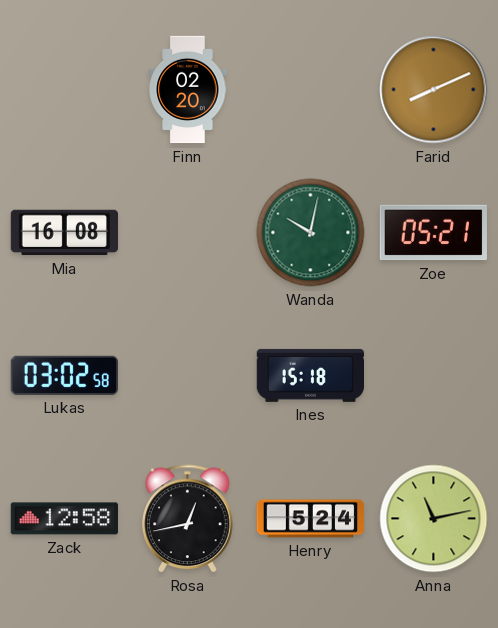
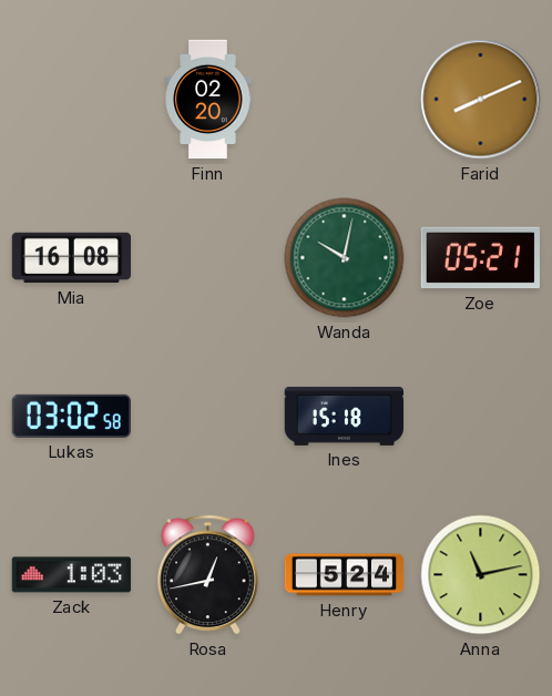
Zack: 12:58 -> 1:03 (71, 575)
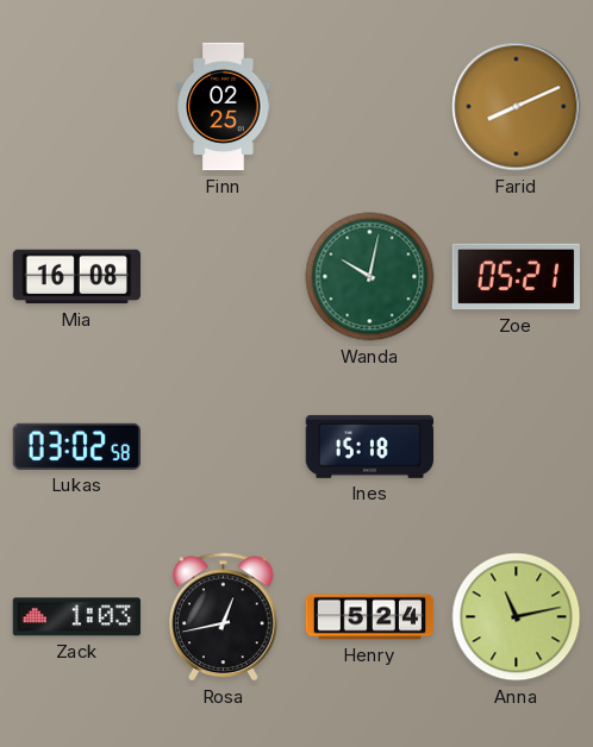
Finn: 02:20 -> 02:25 (224, 107)
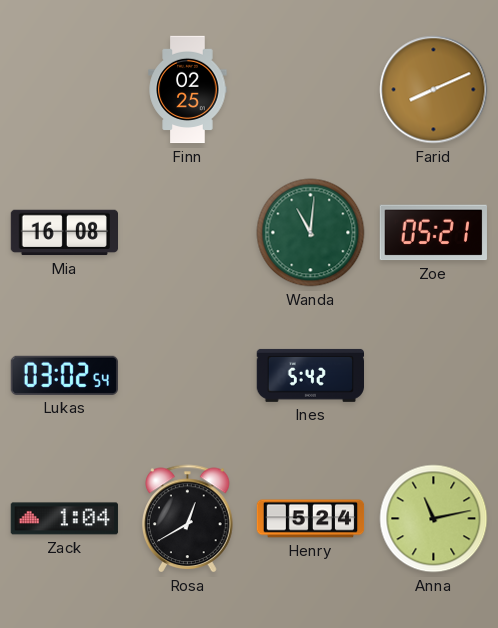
Wanda: 10:02 -> 11:01 (311, 233)
Lukas: 03:02:58 -> 03:02:54 (64, 375)
Ines: 15:18 -> 5:42 (310, 375)
Zack: 1:03 -> 1:04 (64, 519)
Rosa: 12:43 -> 12:40 (188, 519)
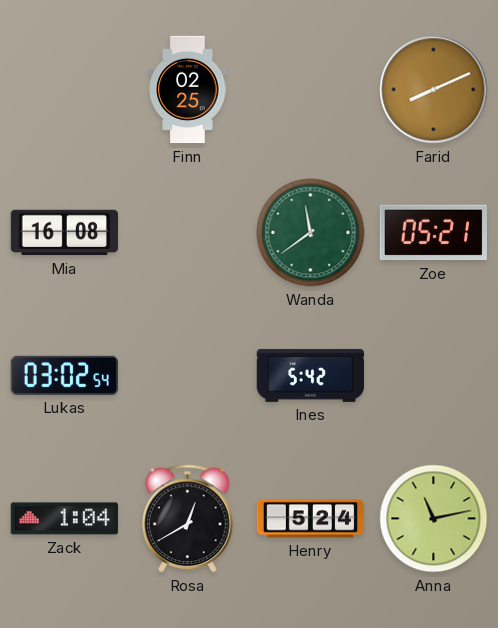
Wanda: 11:01 -> 11:39 (311, 233)
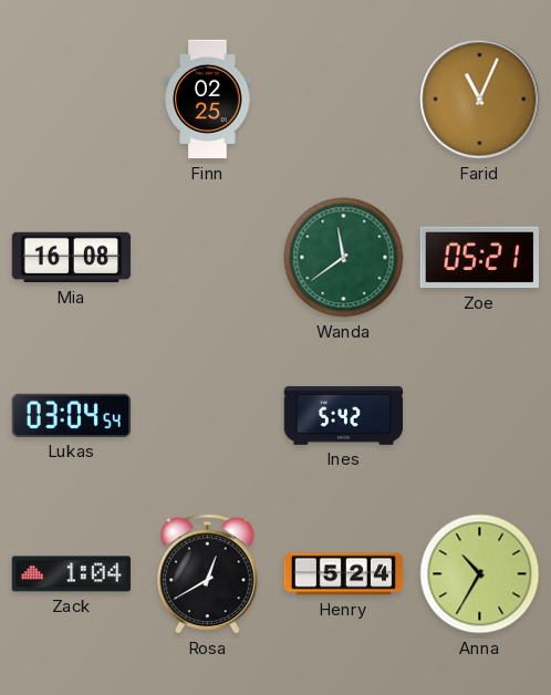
Farid: 8:11 -> 11:04 (480, 100)
Lukas: 03:02 -> 03:04 (71, 415)
Anna: 11:13 -> 10:35 (480, 574)
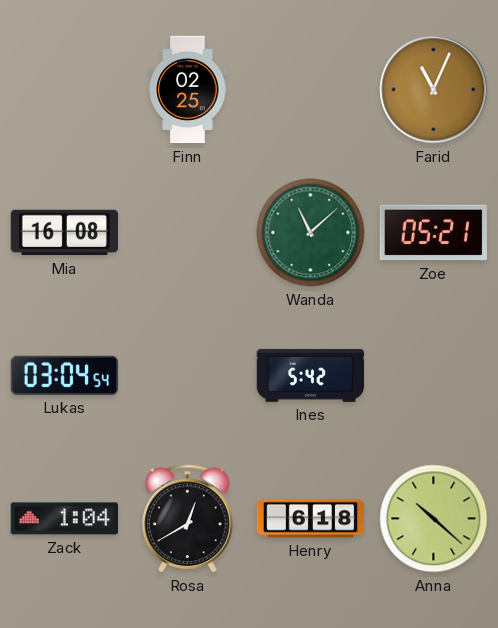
Wanda: 11:39 -> 11:08 (311, 233)
Henry: 5:24 -> 6:18 (311, 519)
Anna: 10:35 -> 10:22 (434, 519)
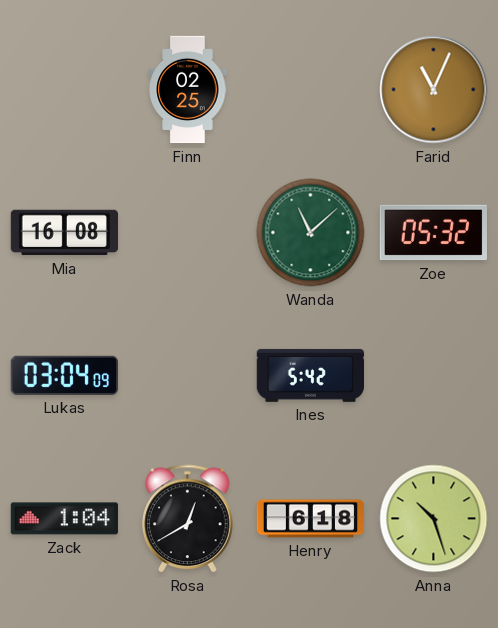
Zoe: 05:21 -> 05:32 (433, 233)
Lukas: 03:04:54 -> 03:04:09 (64, 375)
Anna: 10:22 -> 10:27 (434, 519)
